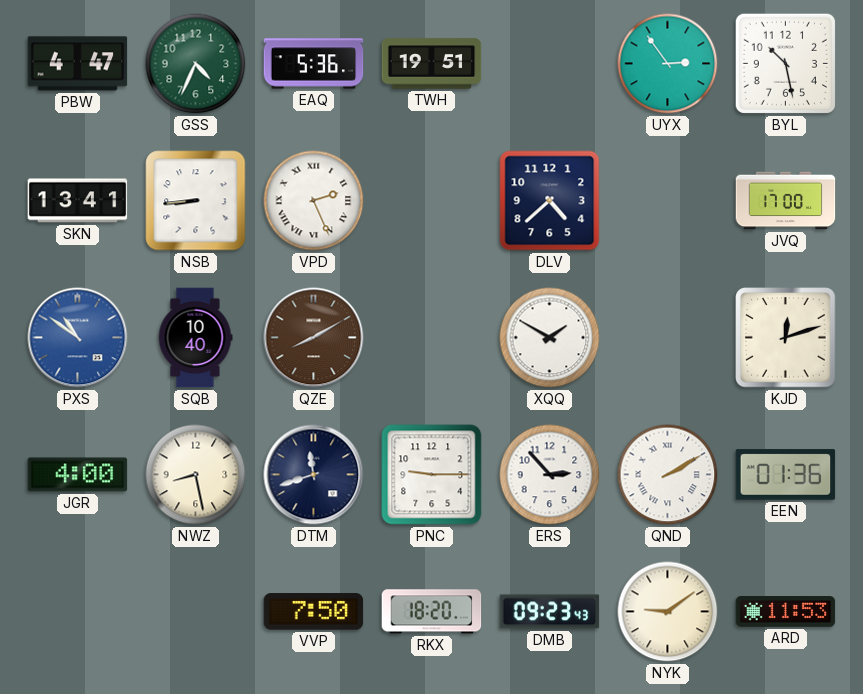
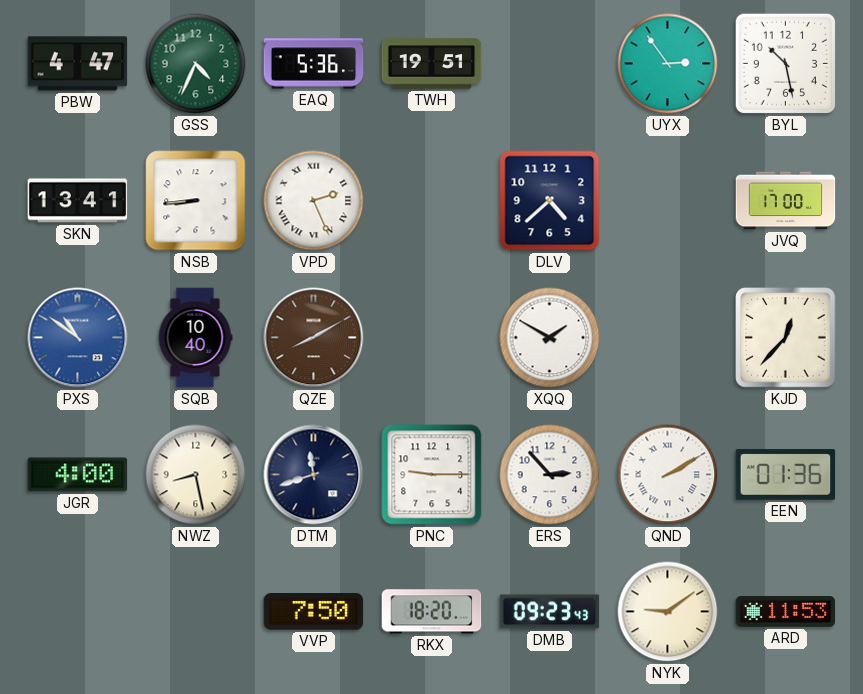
KJD: 12:12 -> 12:37 (786, 338)
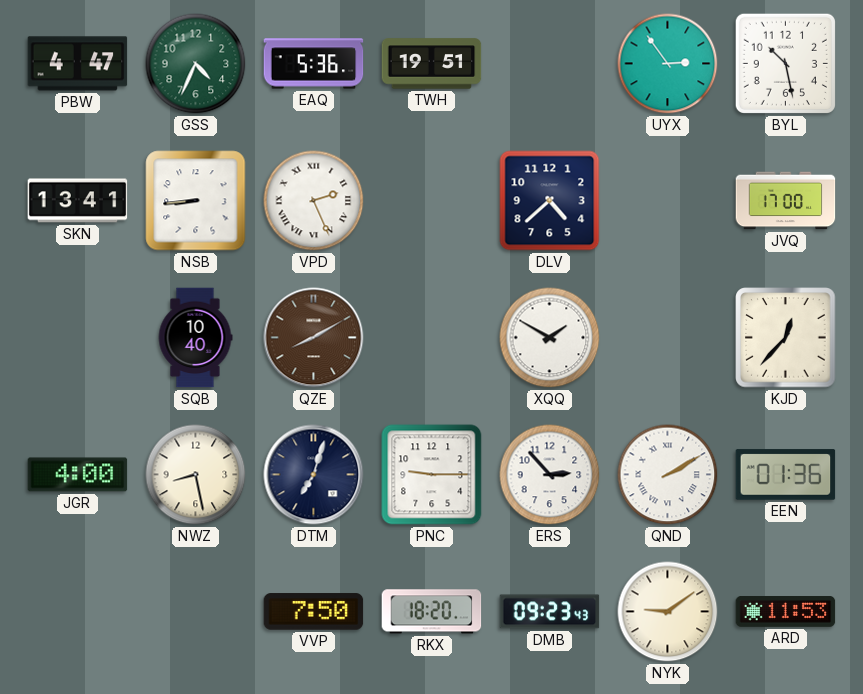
PXS: 10:51 -> none (78, 338)
DTM: 11:42 -> 7:03 (314, 475)
